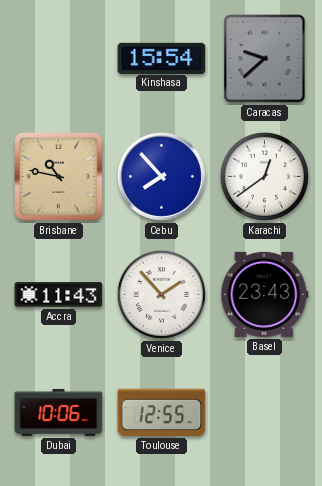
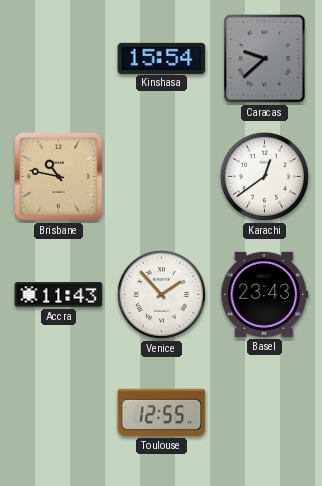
Cebu: 7:53 -> none (161, 176)
Dubai: 10:06 -> none (59, 412)
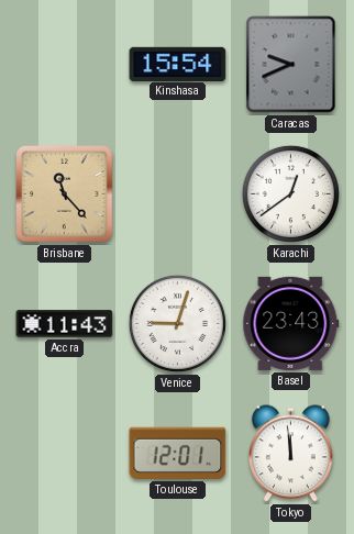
Caracas: 9:38 -> 9:41 (291, 65)
Brisbane: 10:47 -> 11:23 (65, 194)
Venice: 1:53 -> 9:03 (177, 323)
Toulouse: 12:55 -> 12:01 (178, 453)
Tokyo: none -> 11:59 (291, 454)
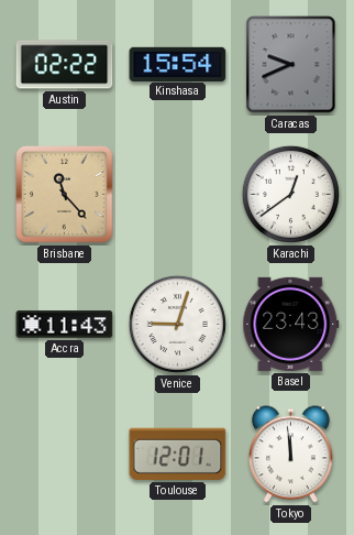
Austin: none -> 02:22 (65, 65)
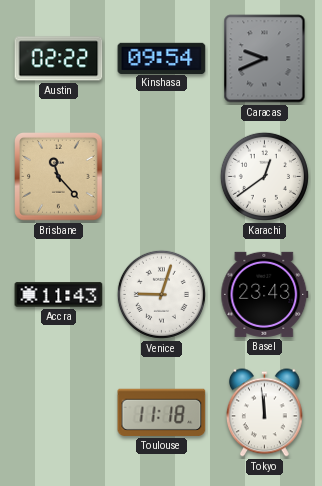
Kinshasa: 15:54 -> 09:54 (162, 58)
Toulouse: 12:01 -> 11:18 (162, 412)
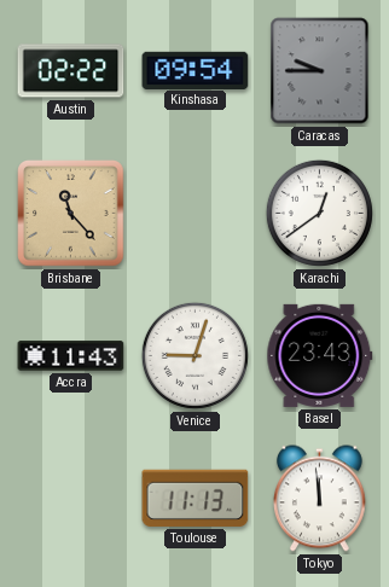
Caracas: 9:41 -> 9:45 (320, 71)
Toulouse: 11:18 -> 11:13 (196, 498)
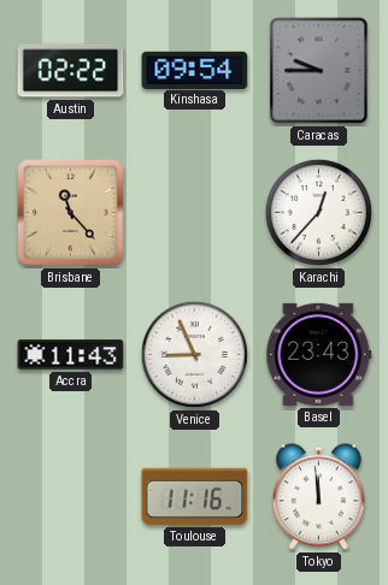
Karachi: 12:39 -> 12:37 (318, 212)
Venice: 9:03 -> 8:56 (194, 354)
Toulouse: 11:13 -> 11:16 (195, 496)
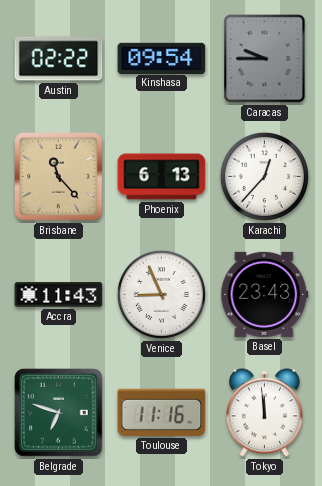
Phoenix: none -> 6:13 (162, 177)
Belgrade: none -> 6:48 (59, 413)
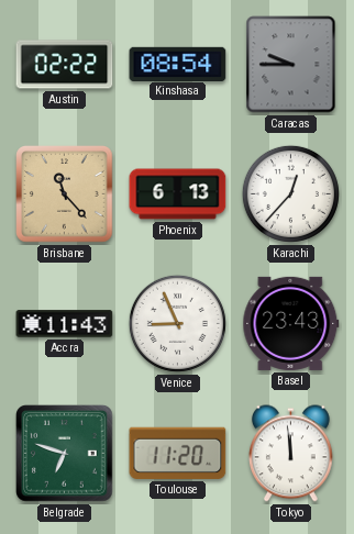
Kinshasa: 09:54 -> 08:54 (178, 64)
Toulouse: 11:16 -> 11:20 (178, 453)
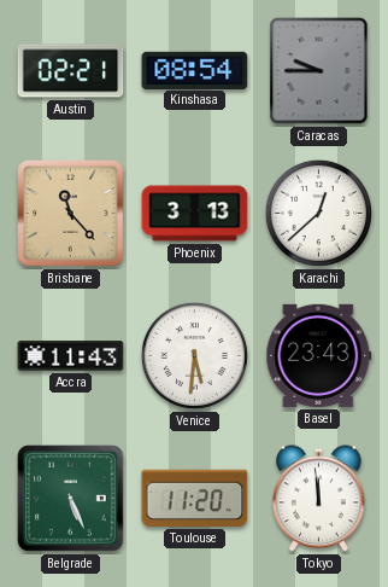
Austin: 02:22 -> 02:21 (71, 71)
Phoenix: 6:13 -> 3:13 (195, 214)
Karachi: 12:37 -> 12:38 (318, 213)
Venice: 8:56 -> 5:31 (194, 355)
Belgrade: 6:48 -> 5:26 (71, 499)
